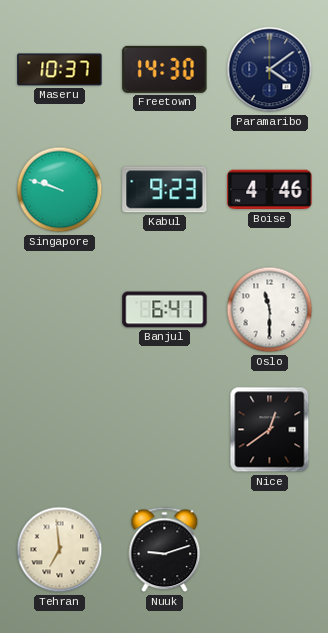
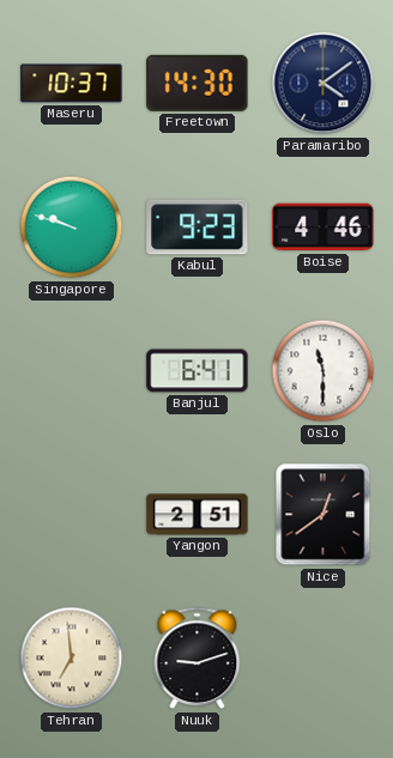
Yangon: none -> 2:51 (198, 515)
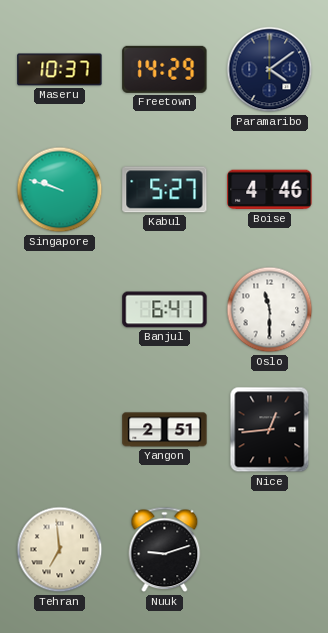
Freetown: 14:30 -> 14:29 (165, 69)
Kabul: 9:23 -> 5:27 (165, 190)
Nice: 12:39 -> 12:44 (270, 430)
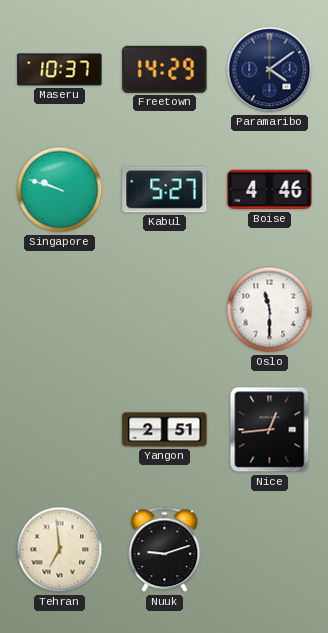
Banjul: 6:41 -> none (165, 310)
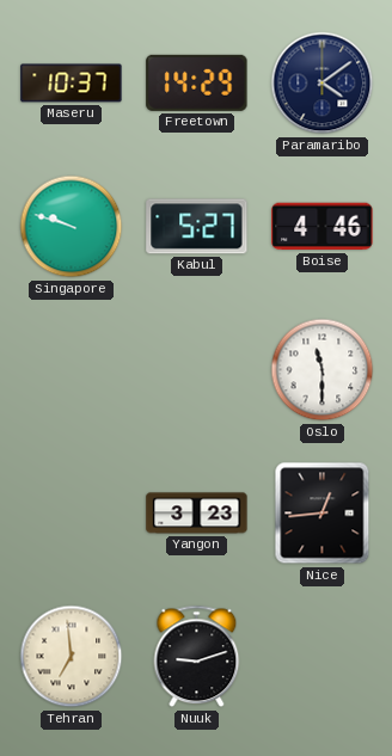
Yangon: 2:51 -> 3:23 (197, 514)
